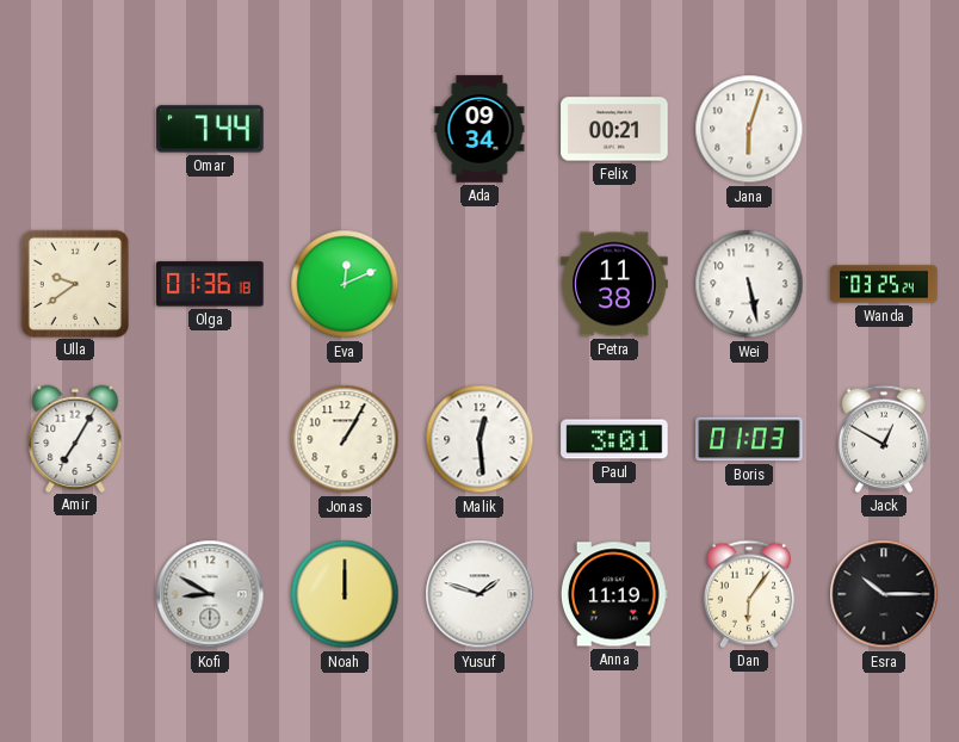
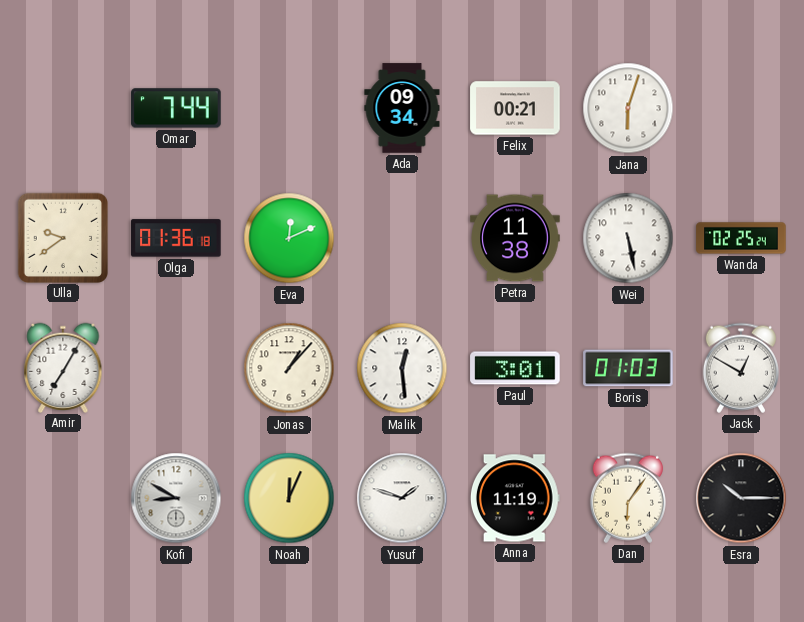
Wanda: 03:25 -> 02:25 (741, 238)
Jonas: 1:05 -> 1:07 (289, 368)
Noah: 12:00 -> 12:04 (289, 498)
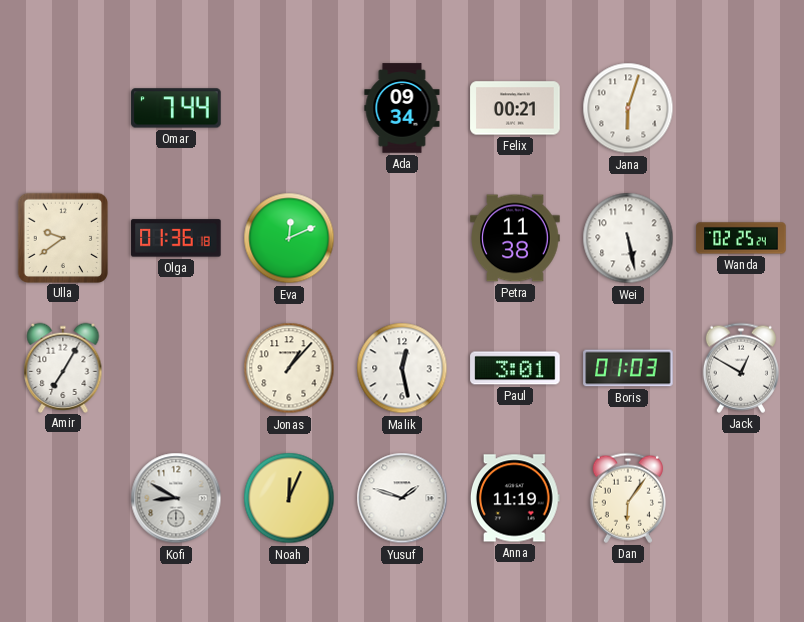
Malik: 12:29 -> 12:28 (402, 368)
Esra: 10:15 -> none (741, 498)
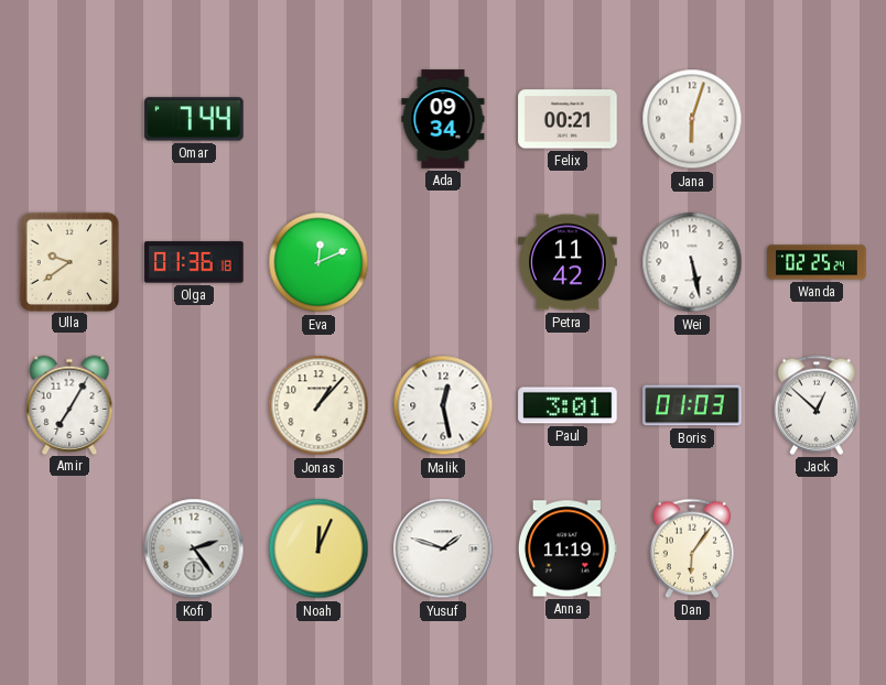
Petra: 11:38 -> 11:42 (568, 262)
Jack: 12:50 -> 12:52 (817, 405)
Kofi: 8:50 -> 2:24 (194, 548)
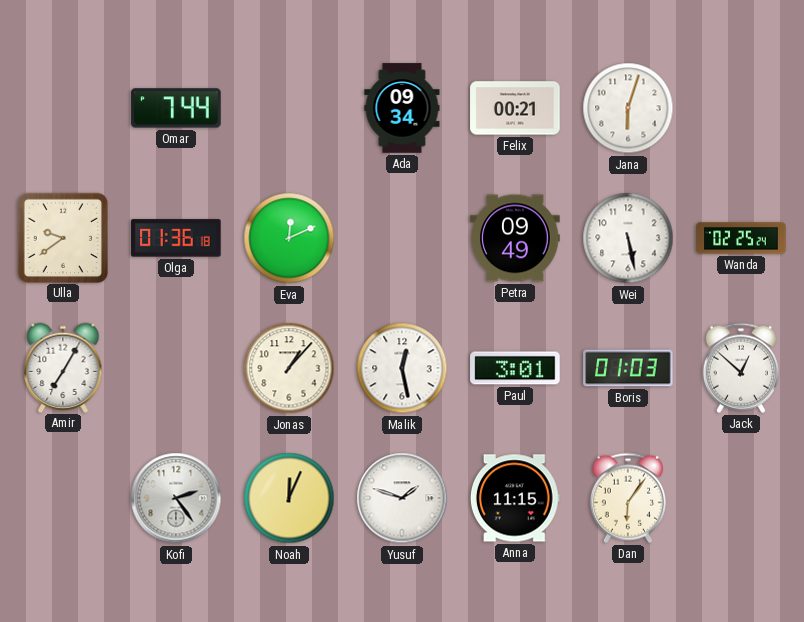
Petra: 11:42 -> 09:49 (515, 238)
Anna: 11:19 -> 11:15 (515, 498)
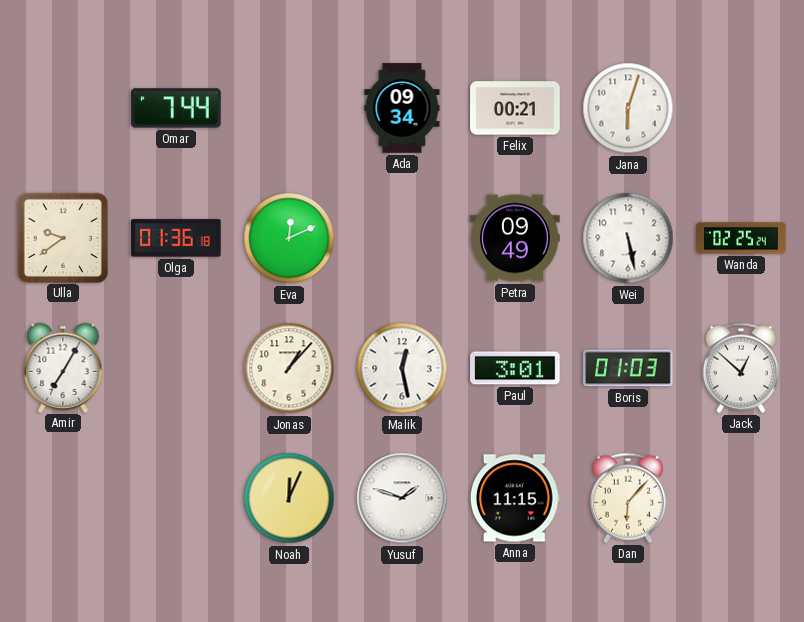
Kofi: 2:24 -> none (176, 498)
Dan: 6:06 -> 6:07 (628, 498)
